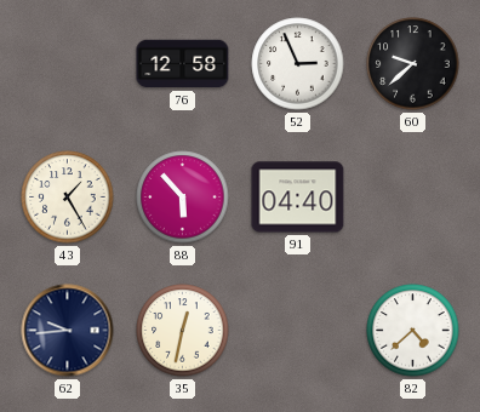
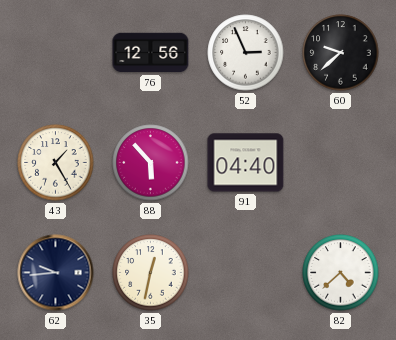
76: 12:58 -> 12:56 (151, 53)
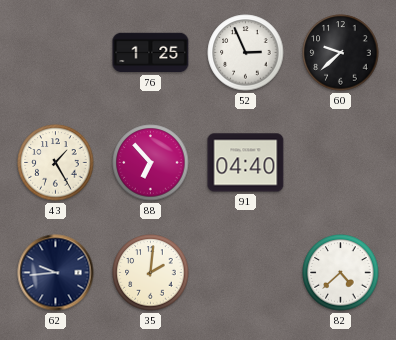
76: 12:56 -> 1:25 (151, 53)
88: 5:53 -> 6:53 (151, 163)
35: 12:32 -> 2:01 (151, 273)
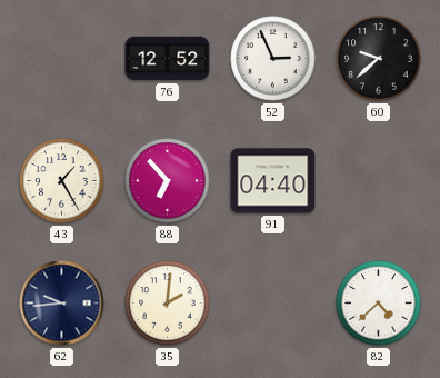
76: 1:25 -> 12:52 (168, 59)
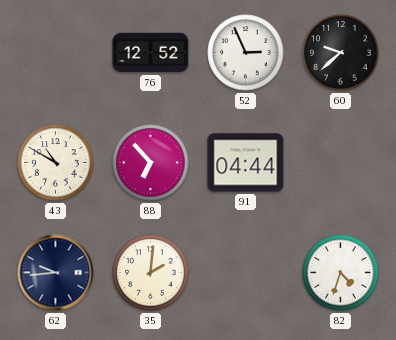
43: 1:25 -> 10:50 (56, 163)
91: 04:40 -> 04:44 (246, 163)
82: 4:38 -> 4:33 (341, 273)
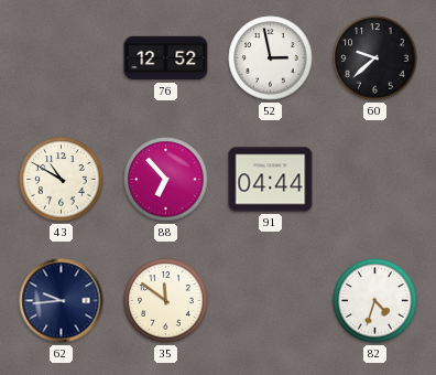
52: 2:56 -> 2:58 (271, 58)
35: 2:01 -> 11:51 (166, 301)
